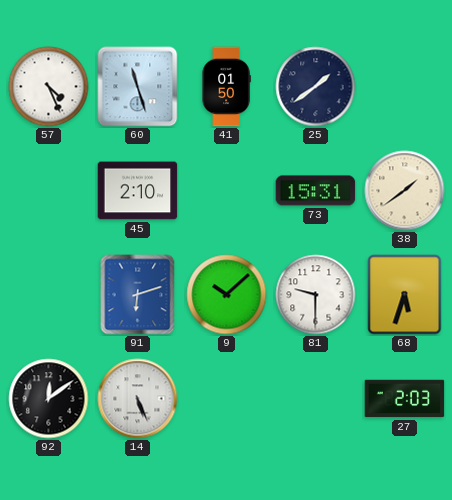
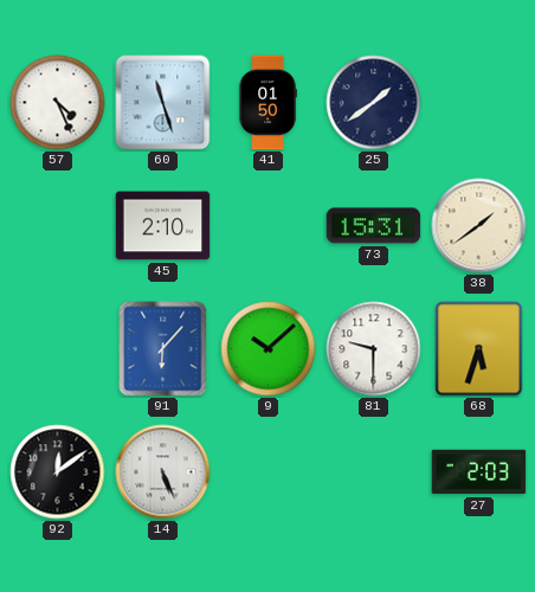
91: 6:12 -> 6:07 (163, 349)
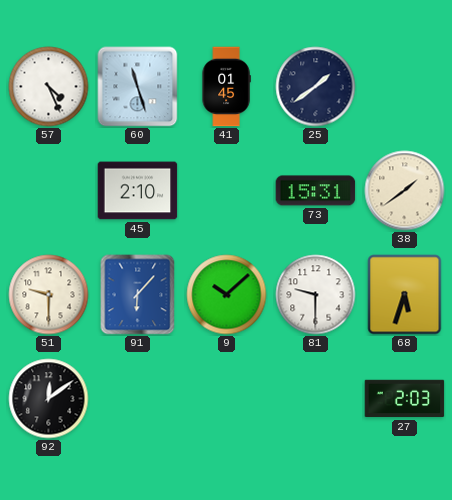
41: 01:50 -> 01:45 (226, 87)
51: none -> 9:30 (49, 295)
14: 5:26 -> none (163, 472)
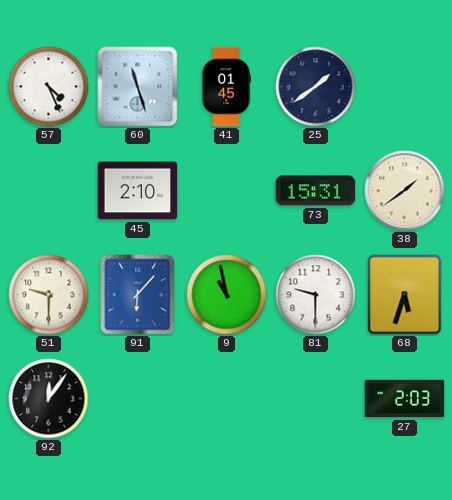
9: 10:08 -> 10:58 (227, 295)
92: 12:09 -> 12:06 (49, 399)
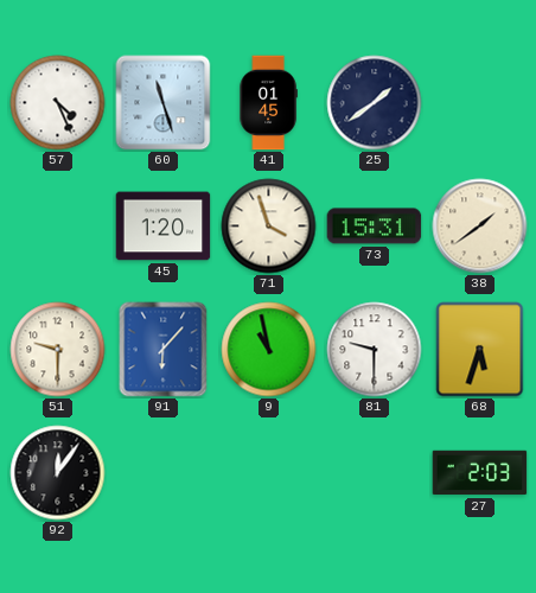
45: 2:10 -> 1:20 (164, 227)
71: none -> 3:57 (269, 227)
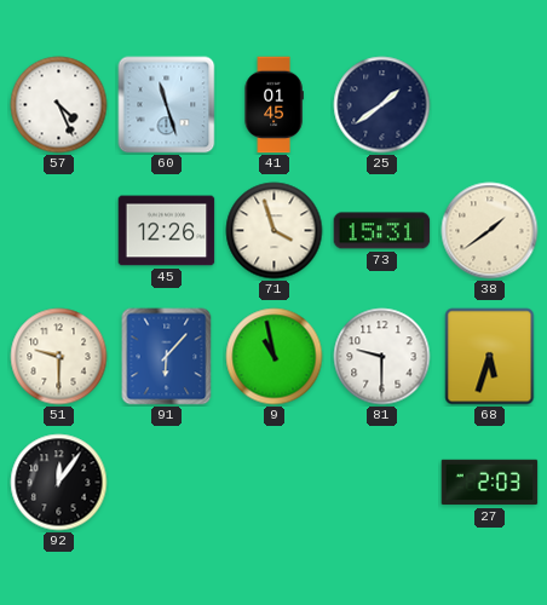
45: 1:20 -> 12:26 (167, 231)
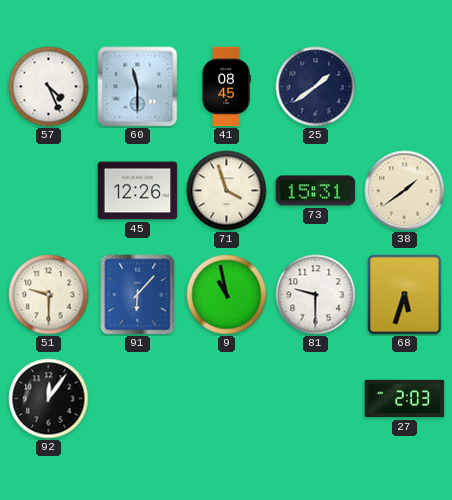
60: 11:27 -> 11:30 (138, 87)
41: 01:45 -> 08:45 (226, 87)
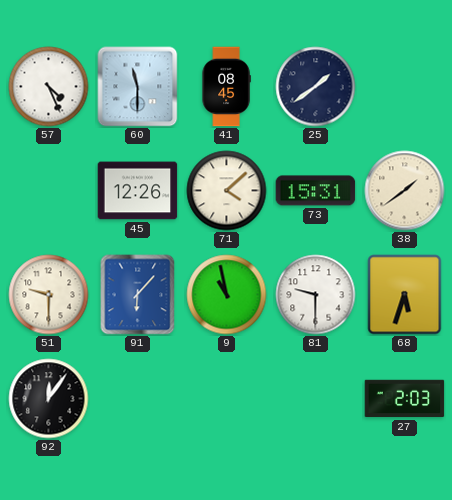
71: 3:57 -> 4:08 (227, 191)
